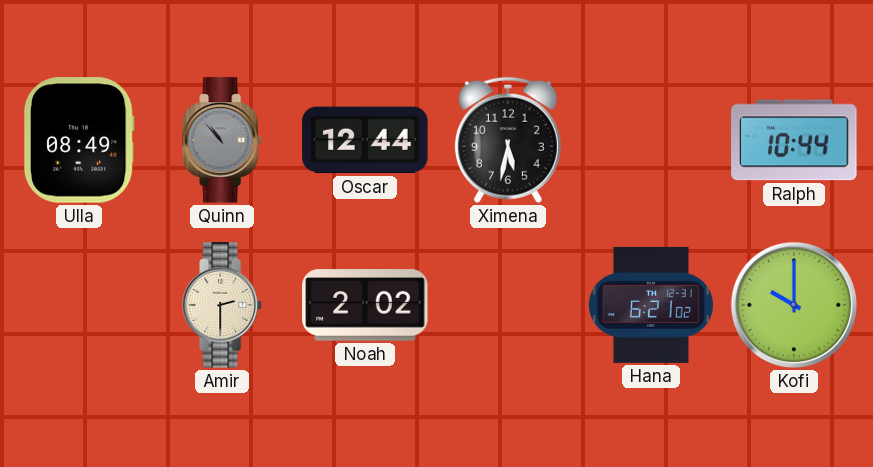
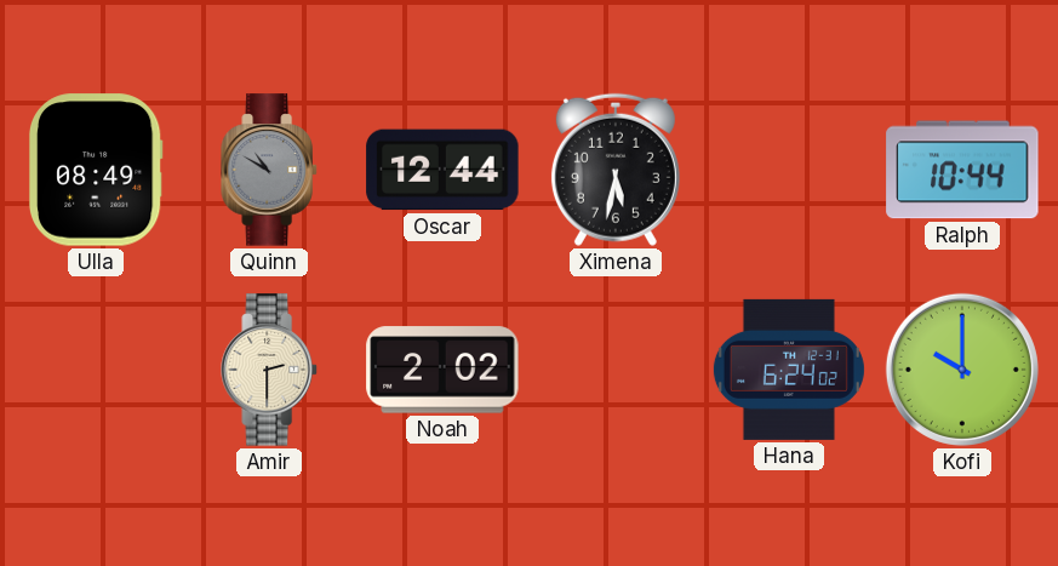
Quinn: 10:53 -> 10:50 (269, 170)
Hana: 6:21 -> 6:24 (789, 370)
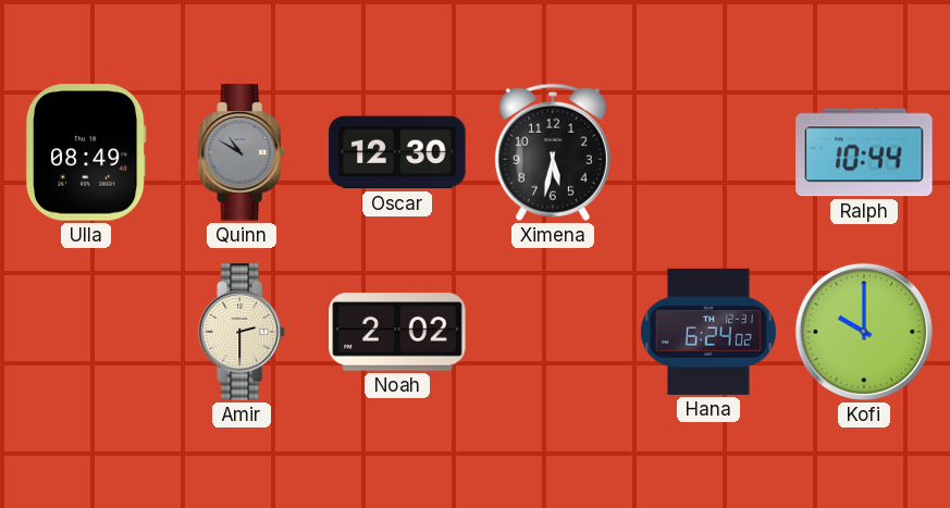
Oscar: 12:44 -> 12:30 (397, 152)
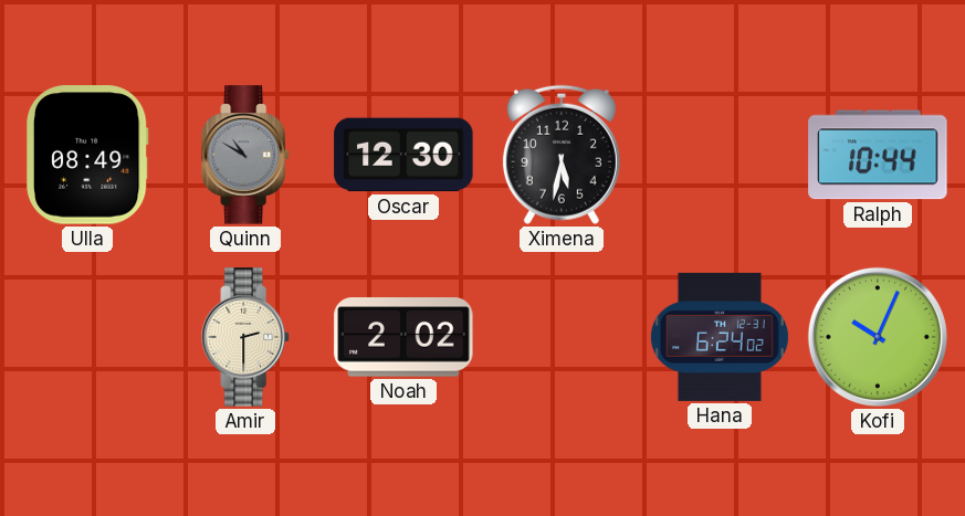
Kofi: 10:00 -> 10:04 (878, 337)
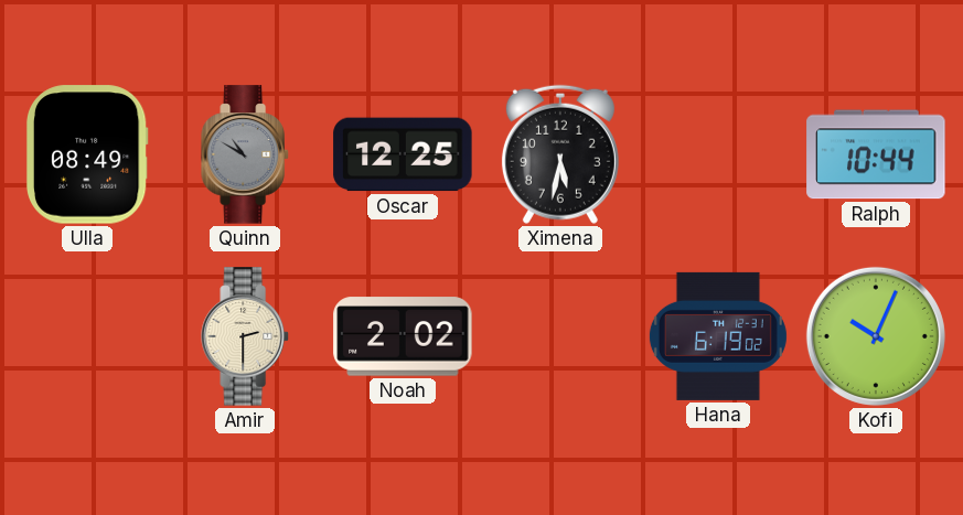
Oscar: 12:30 -> 12:25 (403, 154)
Hana: 6:24 -> 6:19 (718, 336)
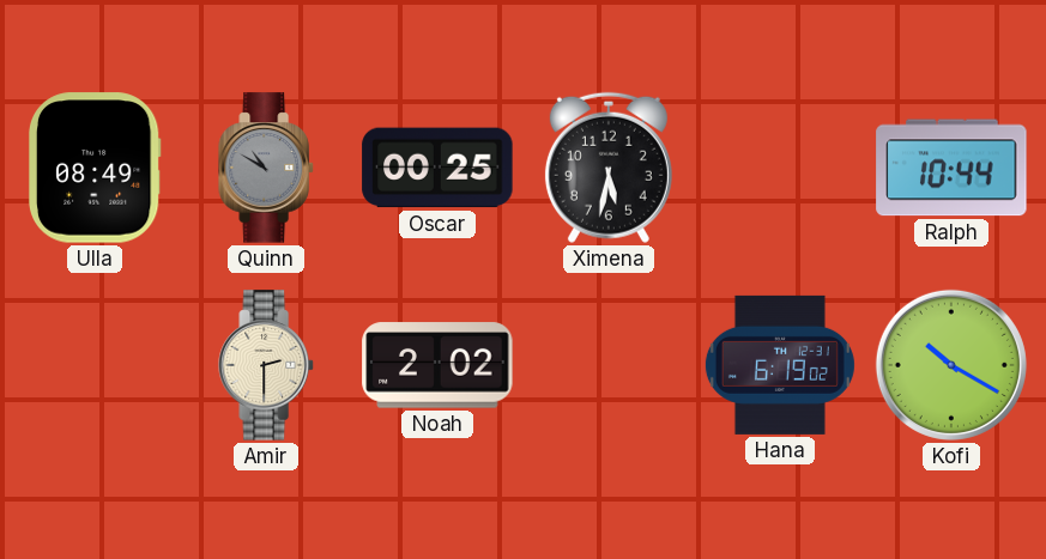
Oscar: 12:25 -> 00:25 (437, 168)
Kofi: 10:04 -> 10:20 (951, 365)
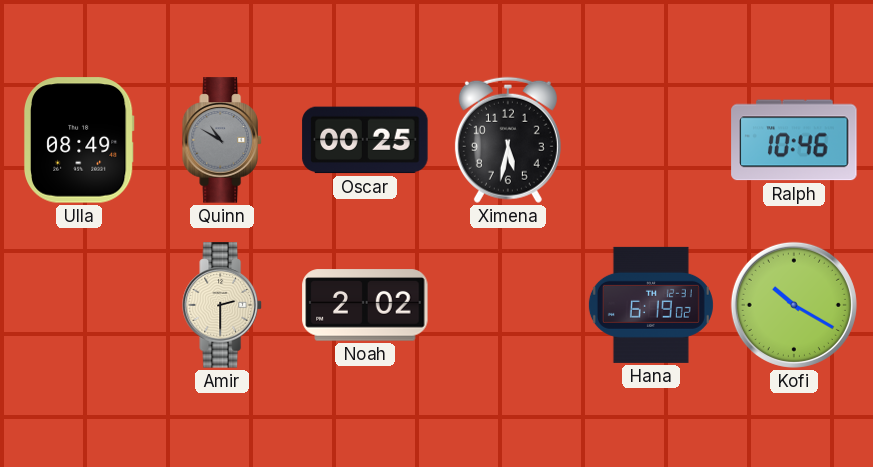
Ralph: 10:44 -> 10:46 (794, 140)
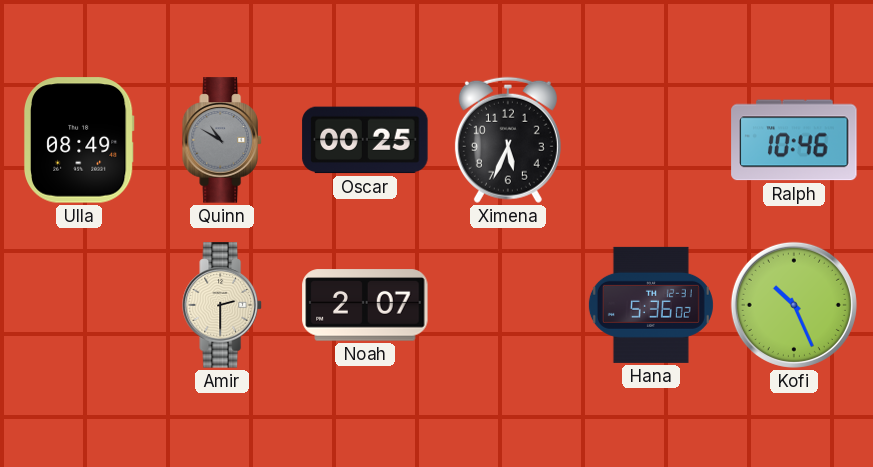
Ximena: 5:32 -> 5:34 (508, 140)
Noah: 2:02 -> 2:07 (365, 305)
Hana: 6:19 -> 5:36 (651, 305)
Kofi: 10:20 -> 10:26 (794, 305)
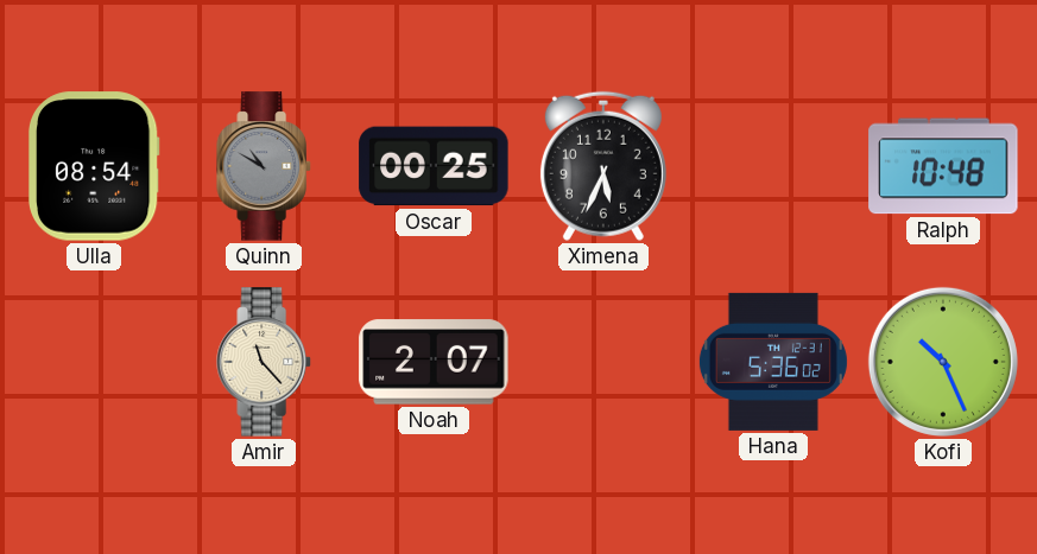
Ulla: 08:49 -> 08:54 (94, 166)
Ralph: 10:46 -> 10:48 (943, 166)
Amir: 2:30 -> 11:23 (264, 362)
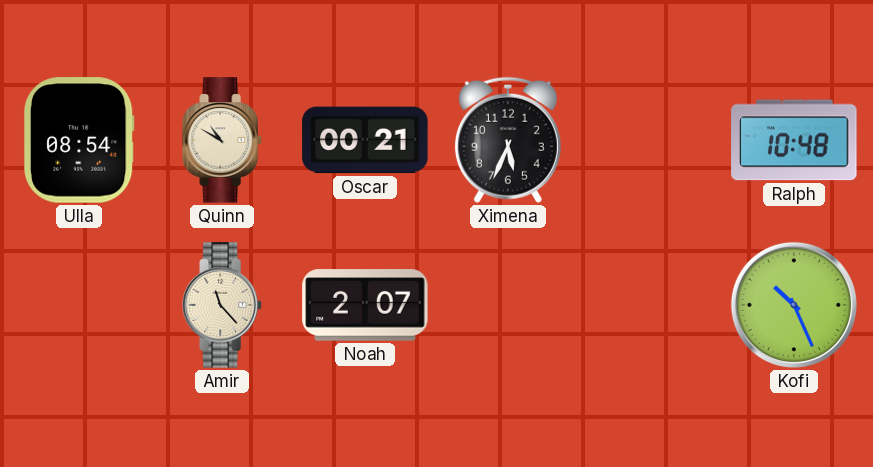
Quinn dial: grey -> cream (222, 140)
Oscar: 00:25 -> 00:21 (365, 140)
Hana: 5:36 -> none (773, 362)
